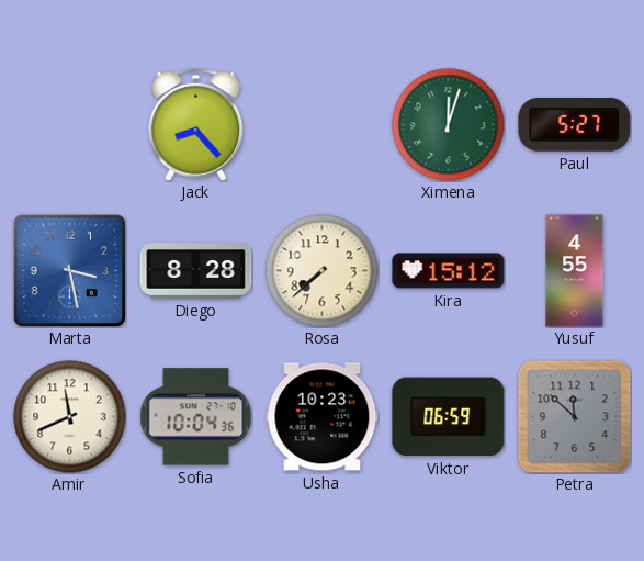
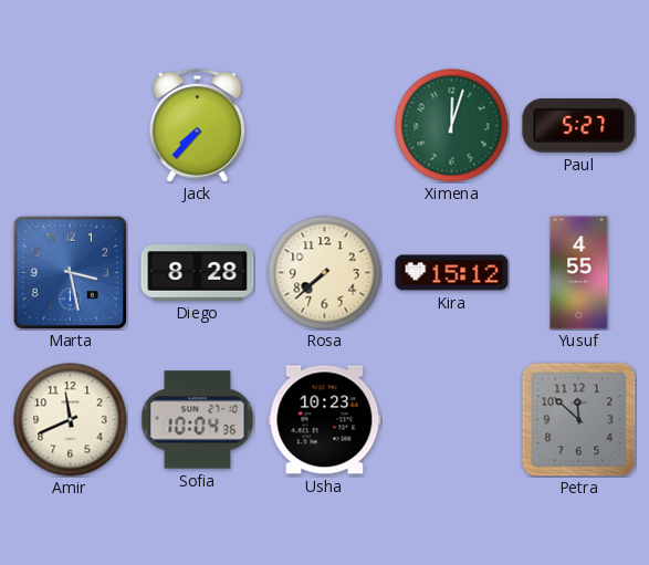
Jack: 8:23 -> 7:37 (198, 125)
Viktor: 06:59 -> none (449, 417)
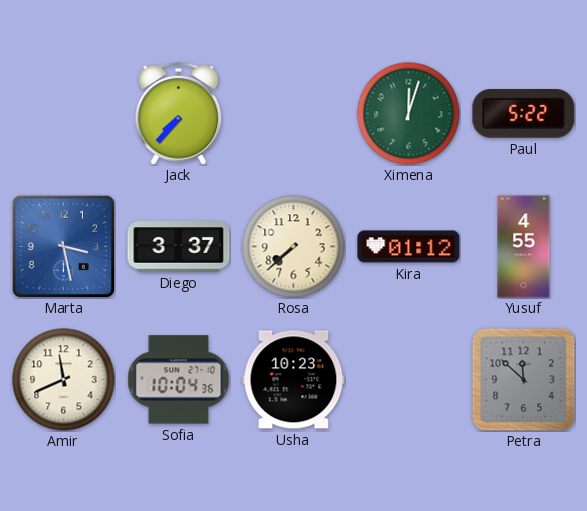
Paul: 5:27 -> 5:22 (524, 114)
Diego: 8:28 -> 3:37 (179, 247)
Kira: 15:12 -> 01:12 (409, 247)
